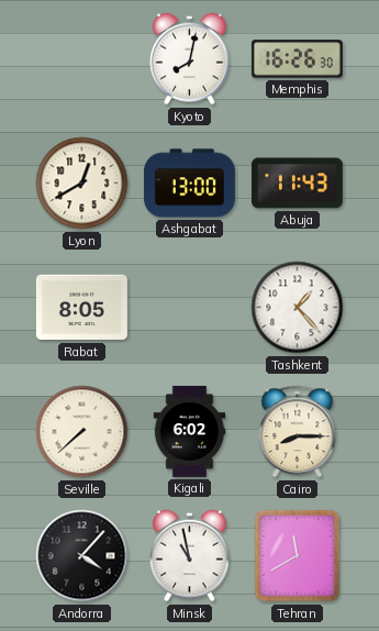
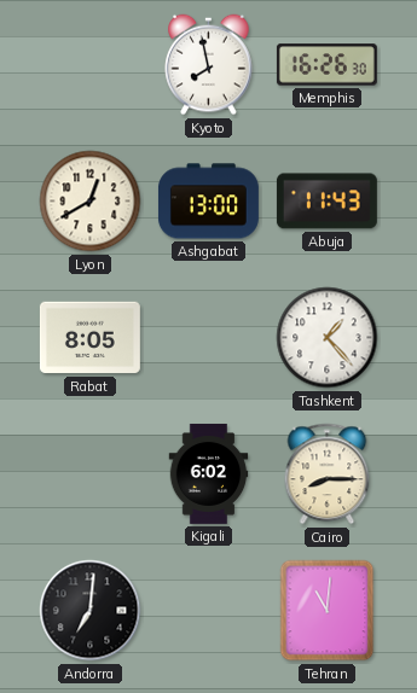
Kyoto: 8:02 -> 7:58 (209, 65)
Seville: 7:38 -> none (82, 432)
Andorra: 4:07 -> 7:01 (91, 611)
Minsk: 10:58 -> none (190, 556)
Tehran: 11:40 -> 11:01 (328, 611)
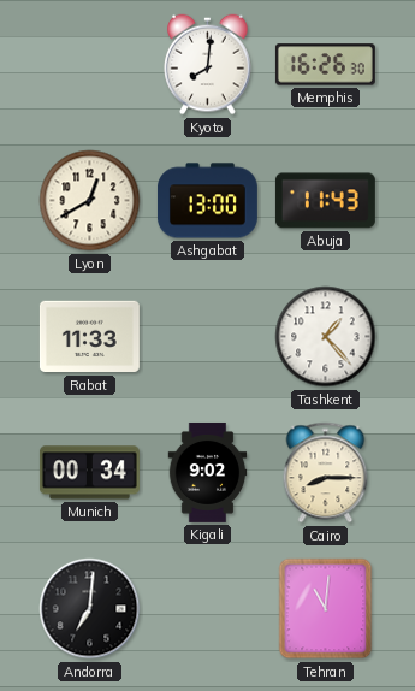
Kyoto: 7:58 -> 8:01 (208, 65)
Rabat: 8:05 -> 11:33 (89, 337)
Munich: none -> 00:34 (89, 473)
Kigali: 6:02 -> 9:02 (208, 472)
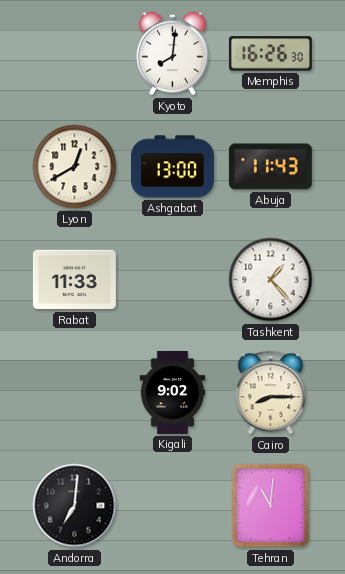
Munich: 00:34 -> none (89, 473)
